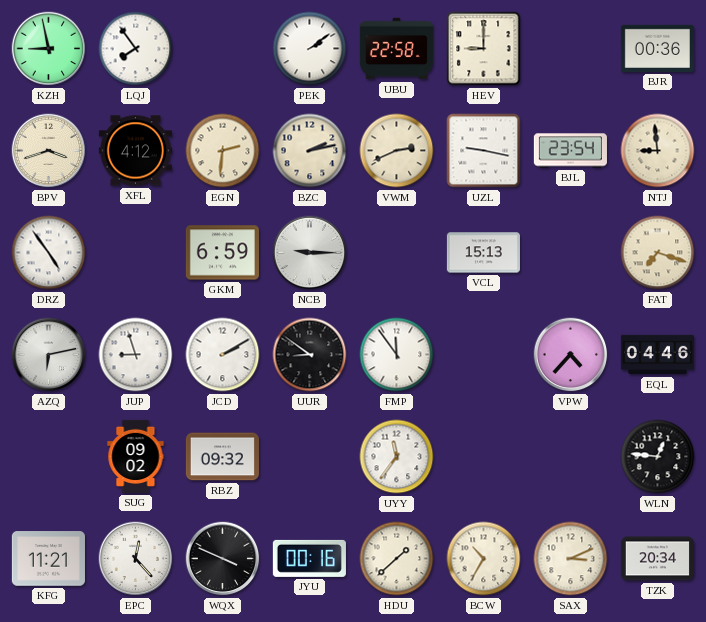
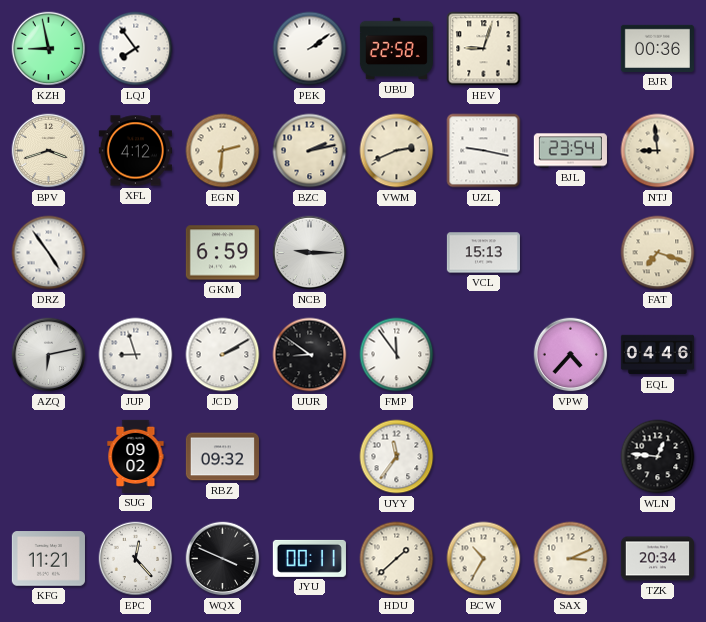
HEV: 9:00 -> 9:03 (484, 49)
JYU: 00:16 -> 00:11 (309, 558)
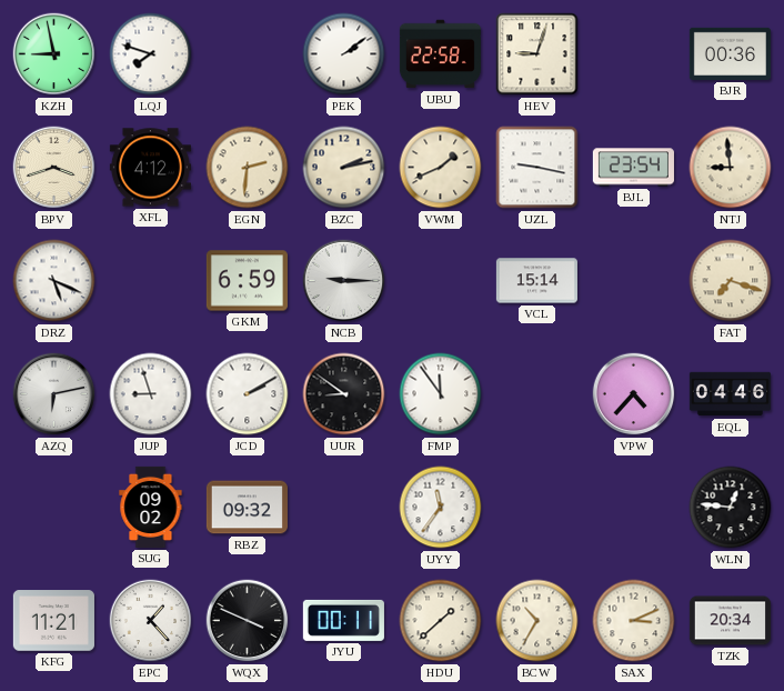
LQJ: 7:54 -> 7:48 (151, 54)
VWM: 2:41 -> 1:41 (441, 168)
DRZ: 4:54 -> 5:19 (54, 281)
VCL: 15:13 -> 15:14 (536, 281)
EPC: 12:23 -> 1:23 (151, 621)
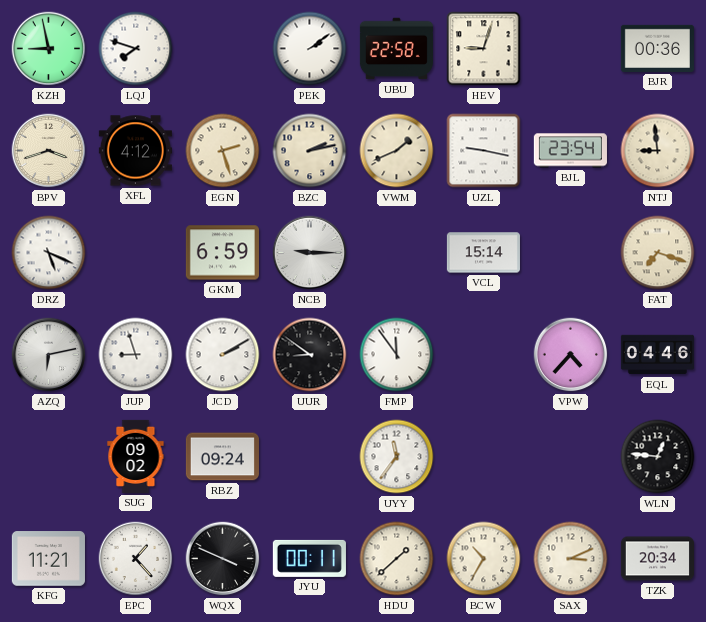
EGN: 2:31 -> 2:27 (223, 151)
RBZ: 09:32 -> 09:24 (222, 457)
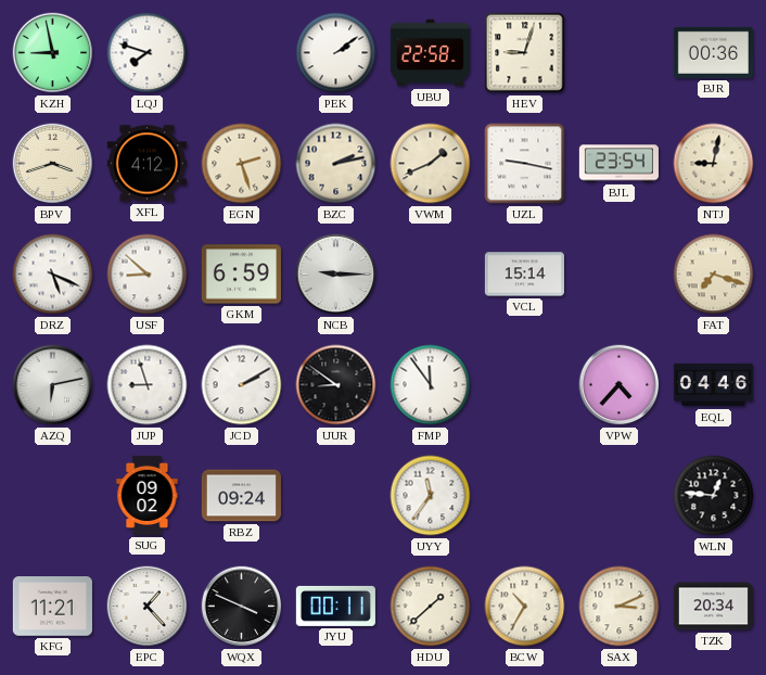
NTJ: 8:59 -> 9:02 (714, 164)
USF: none -> 8:52 (148, 275)
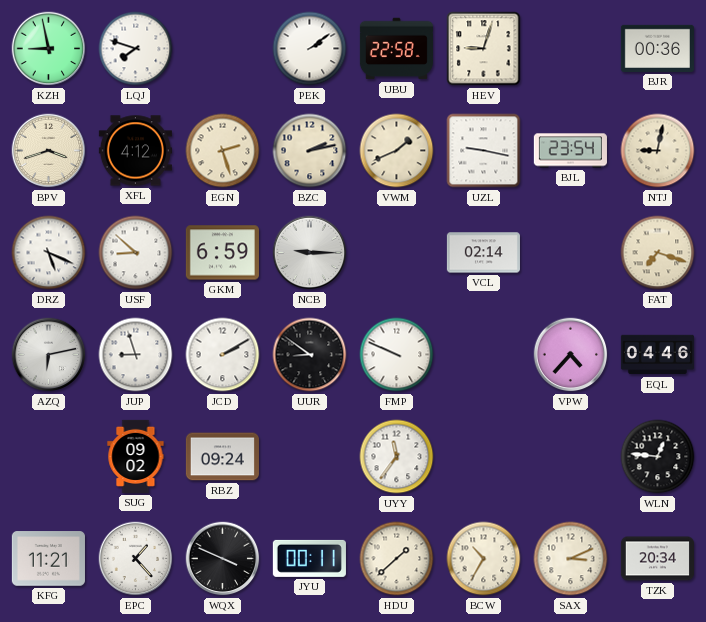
VCL: 15:14 -> 02:14 (483, 253)
FMP: 11:54 -> 9:49 (397, 355)
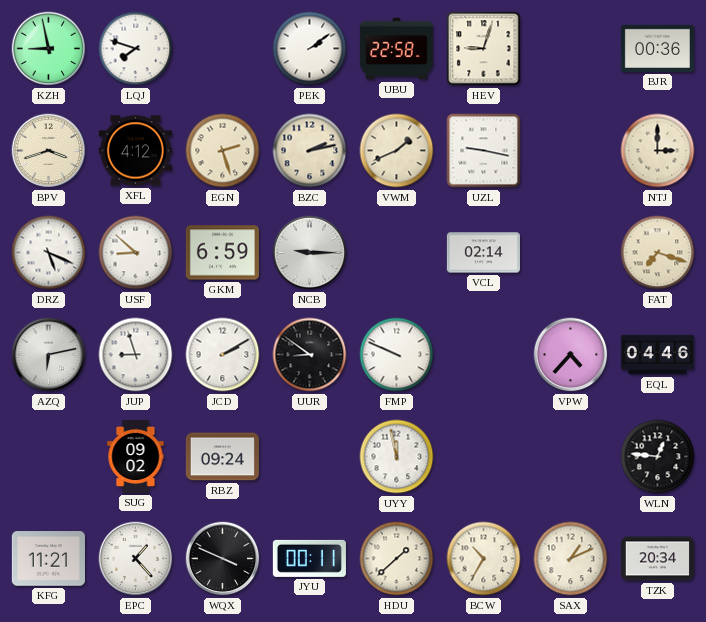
BJL: 23:54 -> none (570, 151)
NTJ: 9:02 -> 3:00 (658, 151)
UYY: 11:36 -> 11:58 (397, 457)
SAX: 3:11 -> 1:11 (571, 559)
